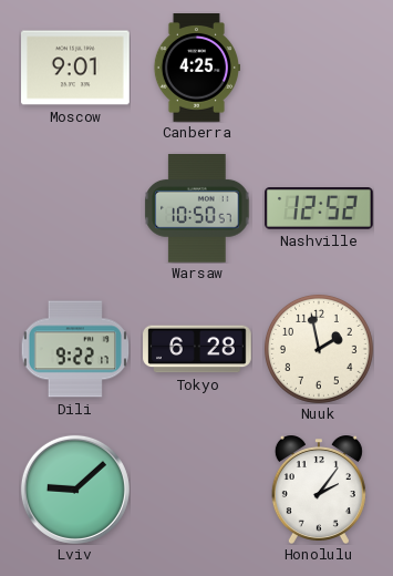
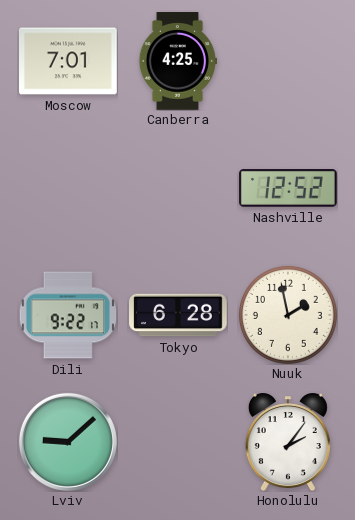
Moscow: 9:01 -> 7:01 (69, 61)
Warsaw: 10:50 -> none (197, 209)
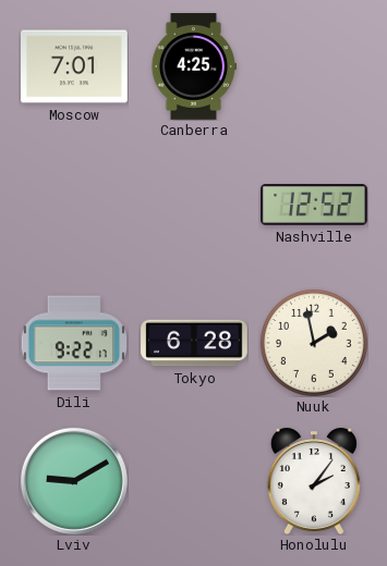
Lviv: 9:08 -> 9:10 (74, 481)
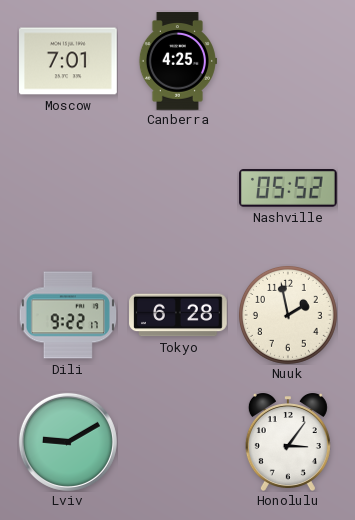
Nashville: 12:52 -> 05:52 (289, 189)
Honolulu: 2:06 -> 3:06 (288, 442)
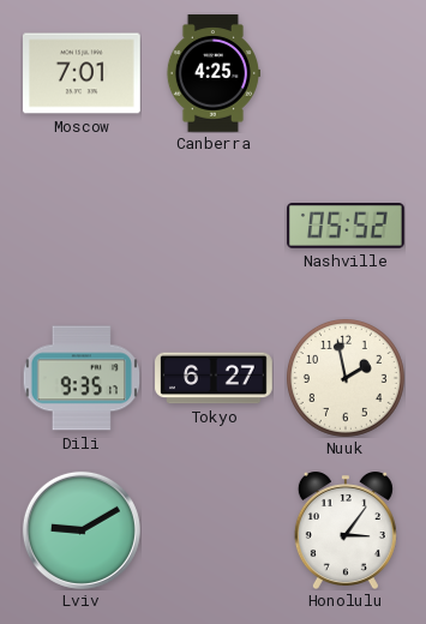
Dili: 9:22 -> 9:35 (80, 378)
Tokyo: 6:28 -> 6:27 (214, 378)
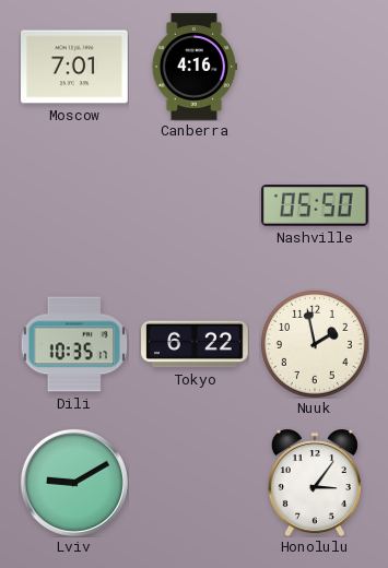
Canberra: 4:25 -> 4:16 (193, 67)
Nashville: 05:52 -> 05:50 (316, 206)
Dili: 9:35 -> 10:35 (73, 344)
Tokyo: 6:27 -> 6:22 (195, 344)
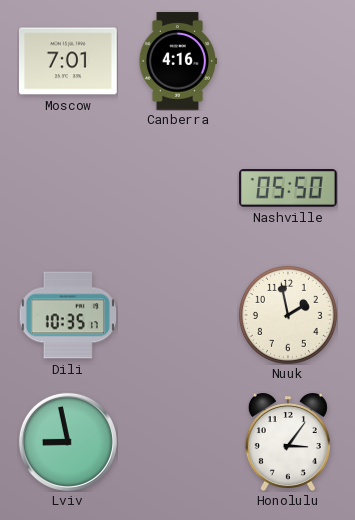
Tokyo: 6:22 -> none (195, 344)
Lviv: 9:10 -> 8:58 (68, 442)
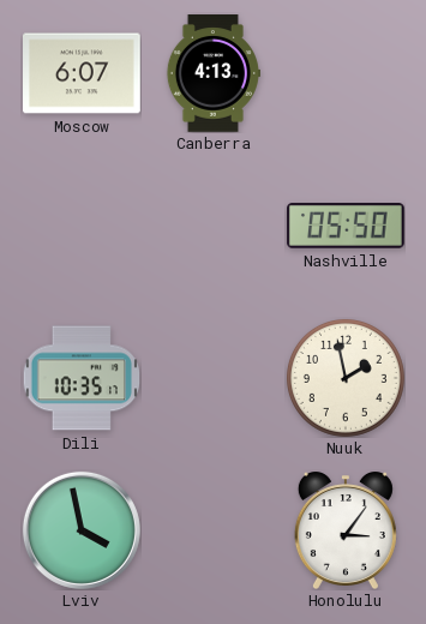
Moscow: 7:01 -> 6:07 (83, 73)
Canberra: 4:16 -> 4:13 (212, 73)
Lviv: 8:58 -> 3:58 (82, 530)
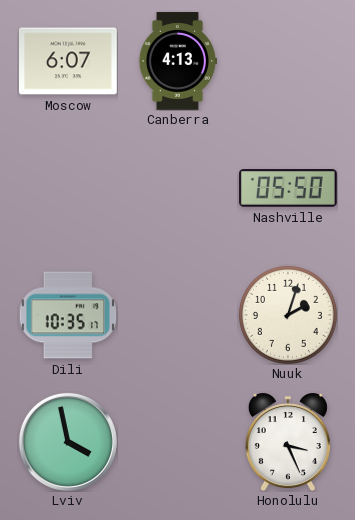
Nuuk: 1:58 -> 2:03 (288, 315)
Honolulu: 3:06 -> 3:26 (288, 442)
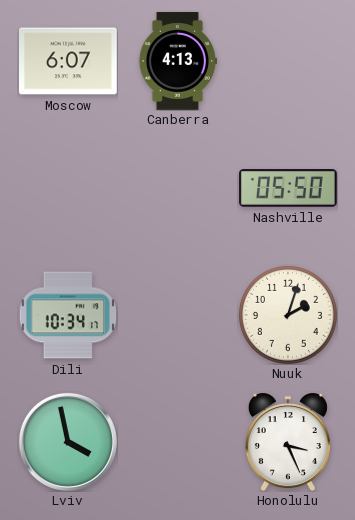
Dili: 10:35 -> 10:34 (67, 315)
